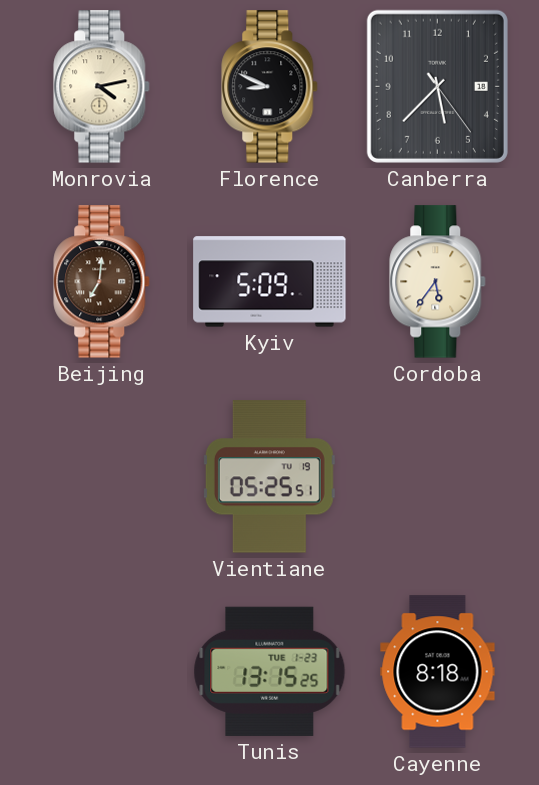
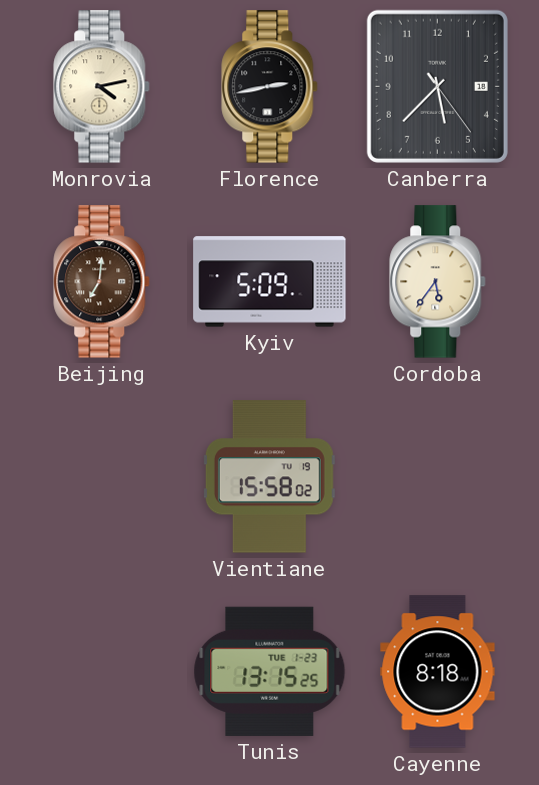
Florence: 8:49 -> 2:43 (270, 87)
Vientiane: 05:25 -> 15:58 (269, 477)
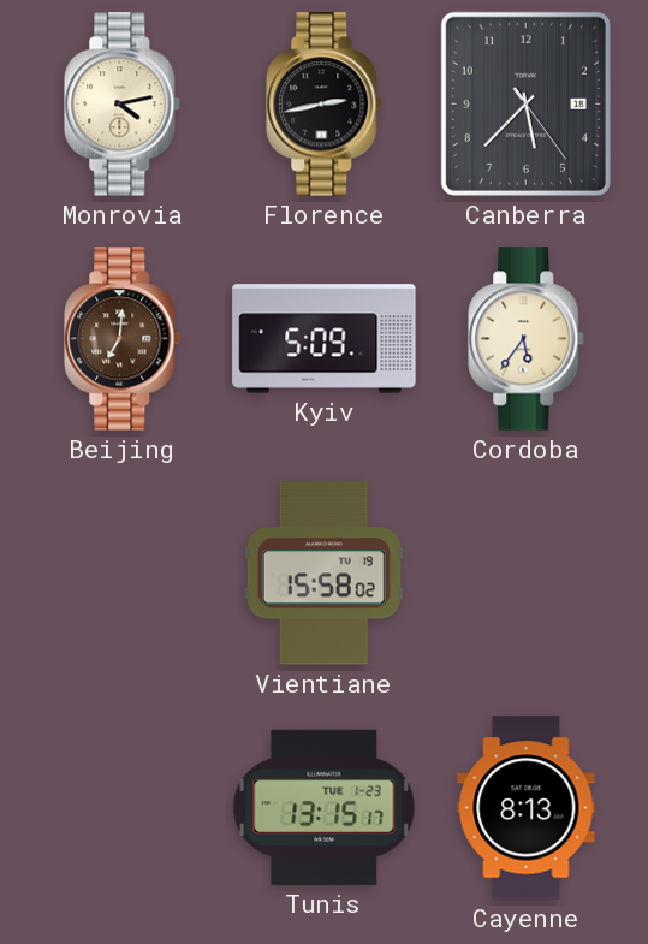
Tunis: 13:15:25 -> 13:15:17 (325, 807)
Cayenne: 8:18 -> 8:13 (527, 808)
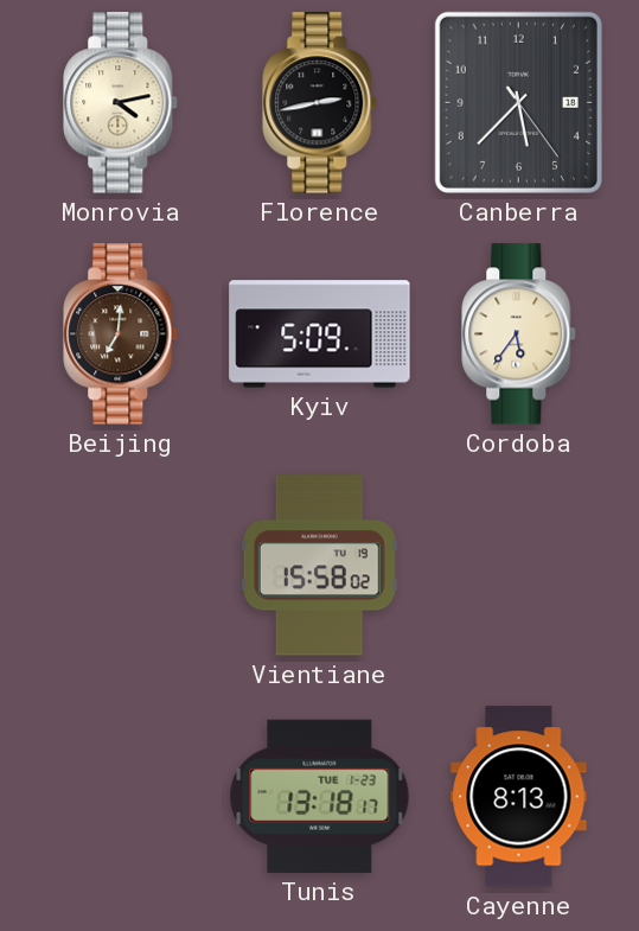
Tunis: 13:15 -> 13:18 (320, 796)
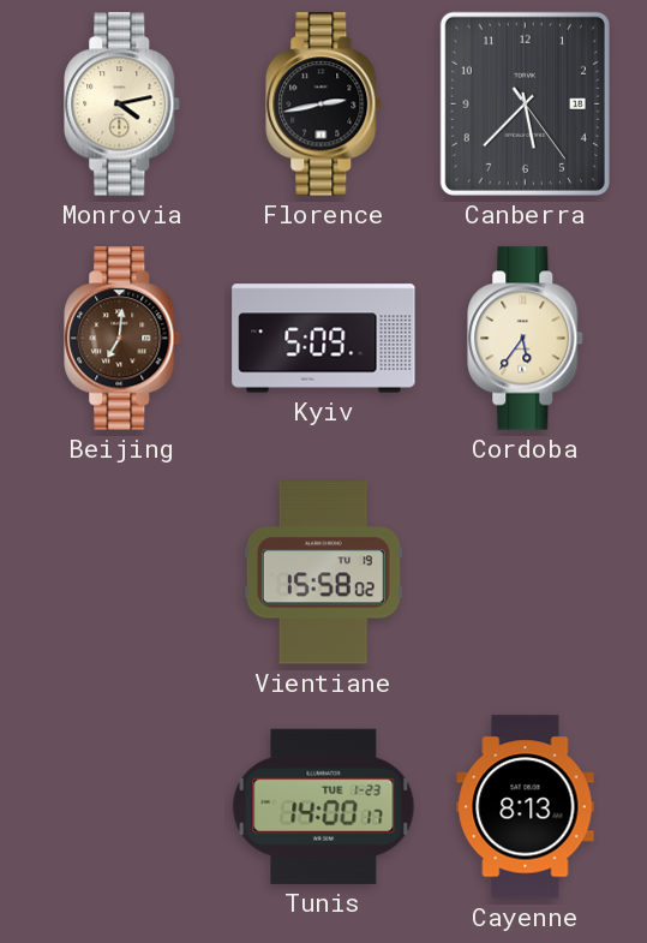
Tunis: 13:18 -> 14:00 (324, 806)
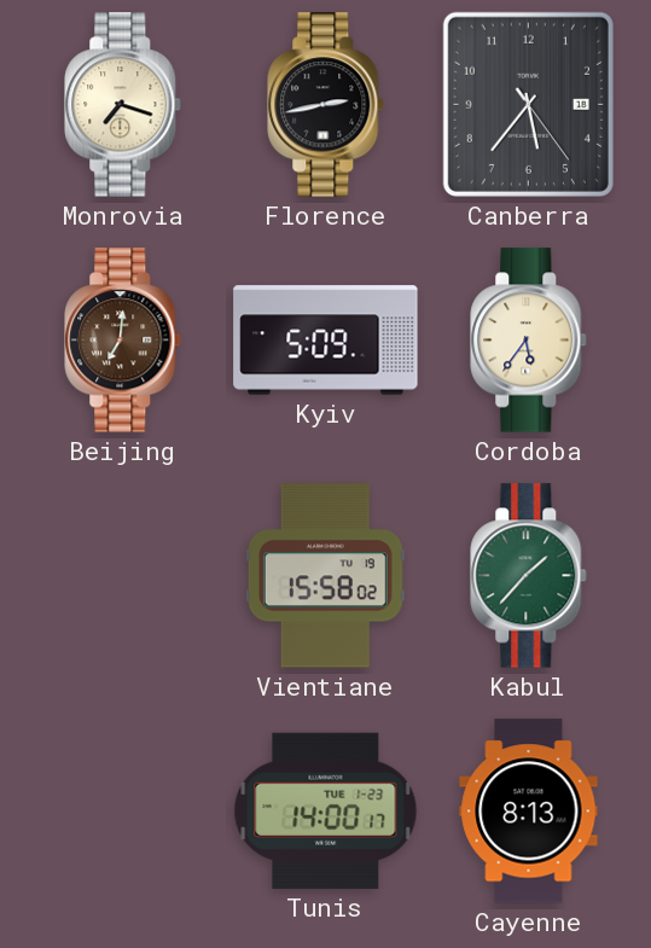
Monrovia: 4:13 -> 7:18 (123, 105)
Canberra: 5:37 -> 5:36 (528, 104)
Kabul: none -> 1:37 (529, 576)
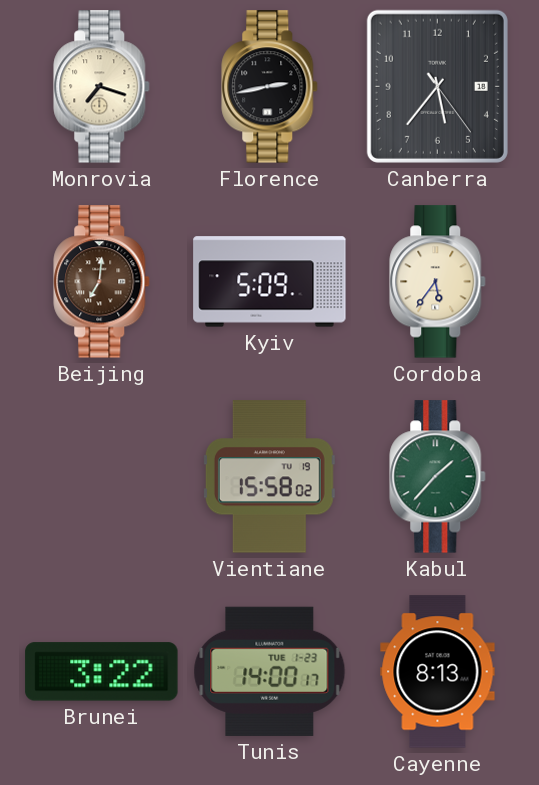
Brunei: none -> 3:22 (102, 672)
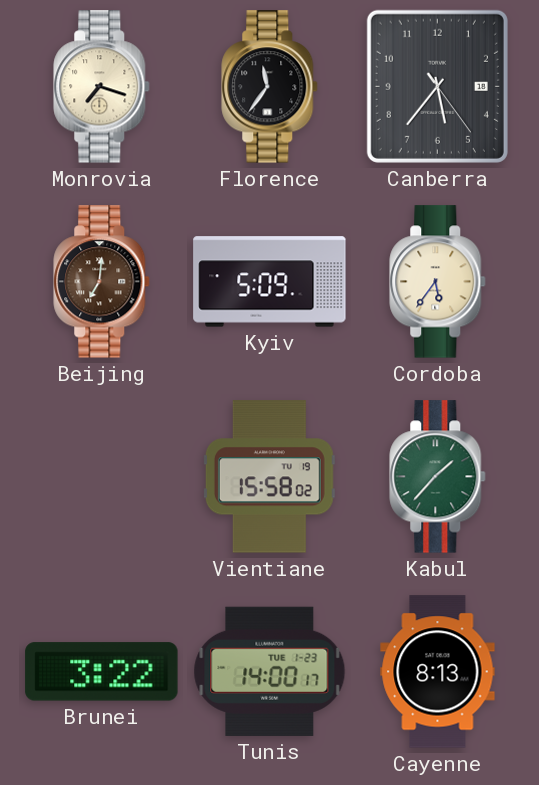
Florence: 2:43 -> 11:36 (270, 87)
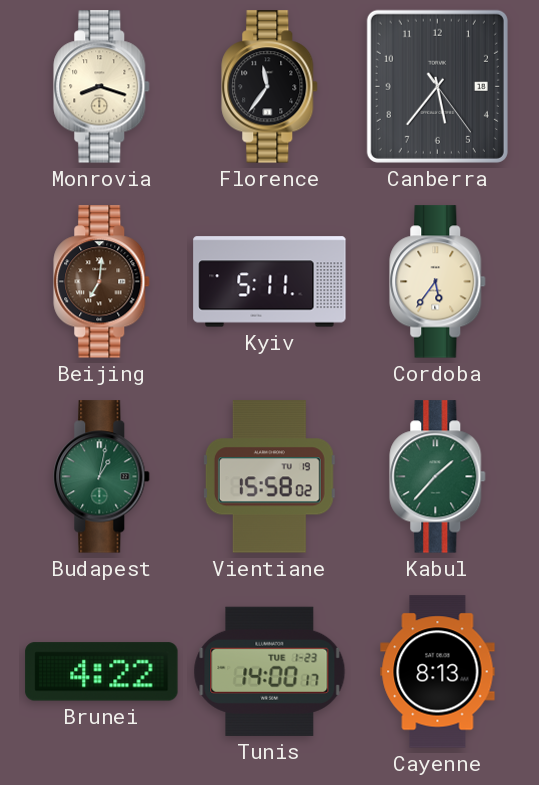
Monrovia: 7:18 -> 8:18 (102, 87)
Kyiv: 5:09 -> 5:11 (270, 282)
Budapest: none -> 1:02 (102, 477)
Brunei: 3:22 -> 4:22 (102, 672)
